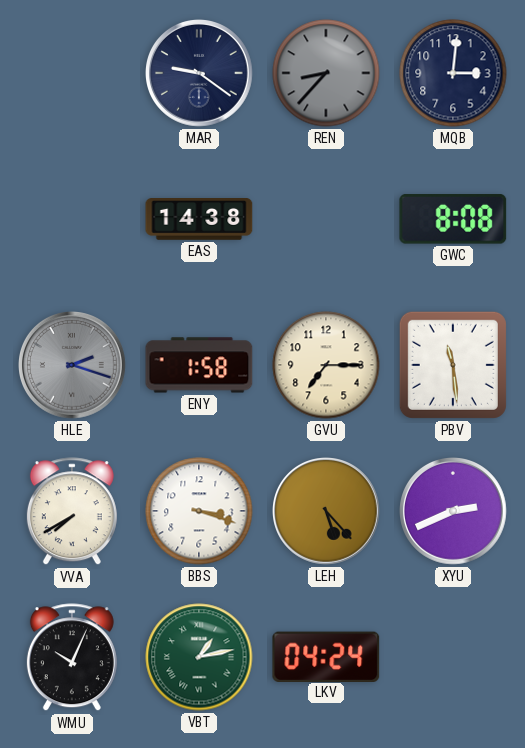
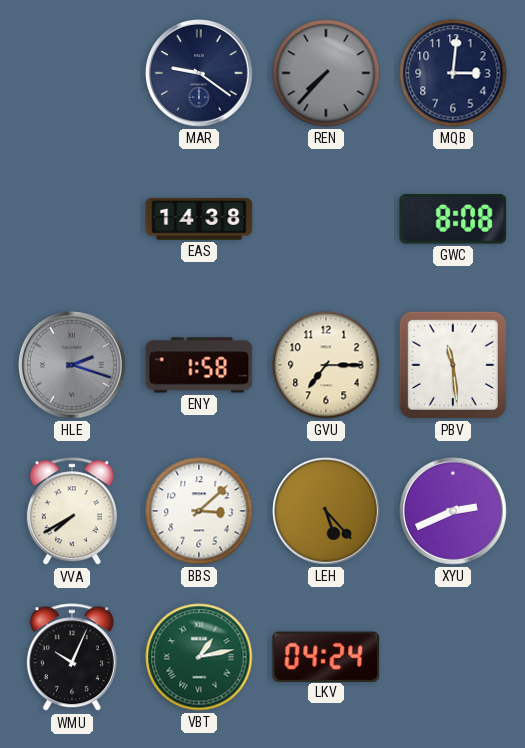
REN: 8:37 -> 7:37 (326, 73)
BBS: 3:18 -> 3:08 (199, 511)
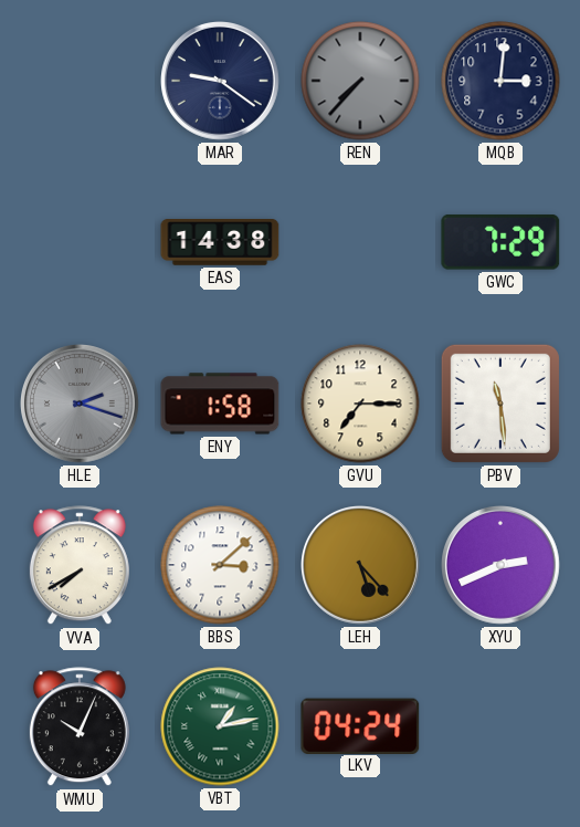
GWC: 8:08 -> 7:29 (500, 243)
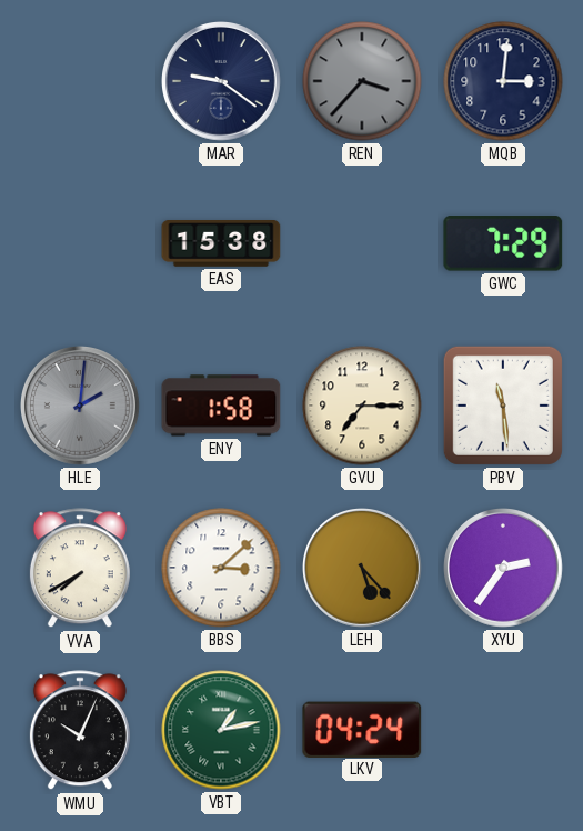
REN: 7:37 -> 3:37 (362, 81)
EAS: 14:38 -> 15:38 (221, 244)
HLE: 2:18 -> 2:01 (81, 407)
XYU: 2:41 -> 2:36 (504, 569)
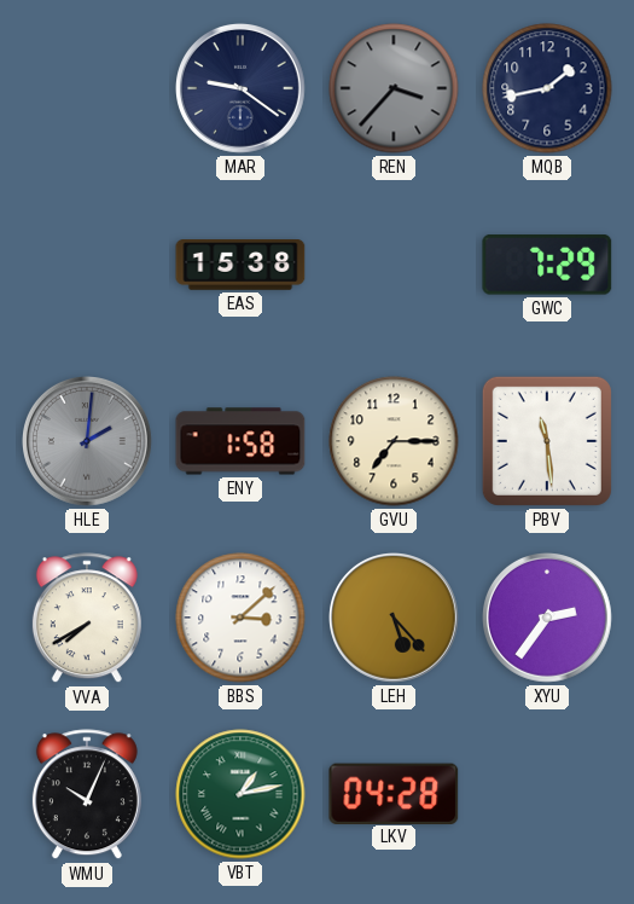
MQB: 3:01 -> 1:43 (547, 88)
LKV: 04:24 -> 04:28 (394, 793)
